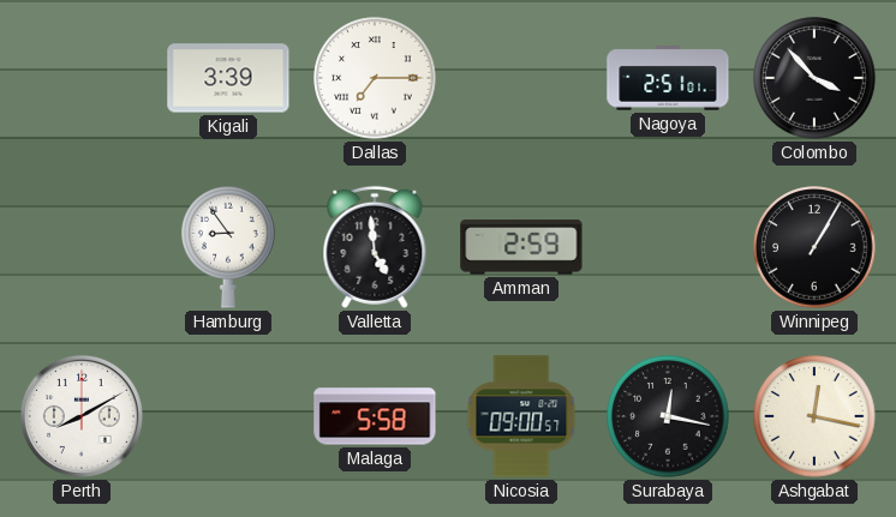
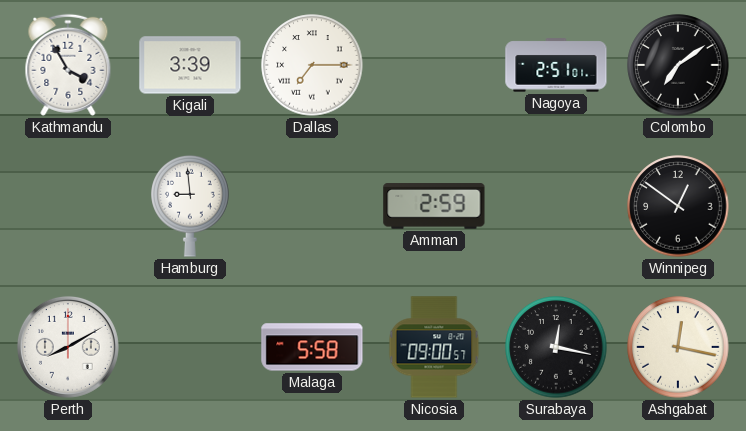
Kathmandu: none -> 3:55 (68, 65)
Colombo: 3:53 -> 7:09 (678, 65)
Hamburg: 8:54 -> 8:59 (190, 206)
Valletta: 4:59 -> none (375, 247)
Winnipeg: 1:05 -> 12:51 (678, 206)
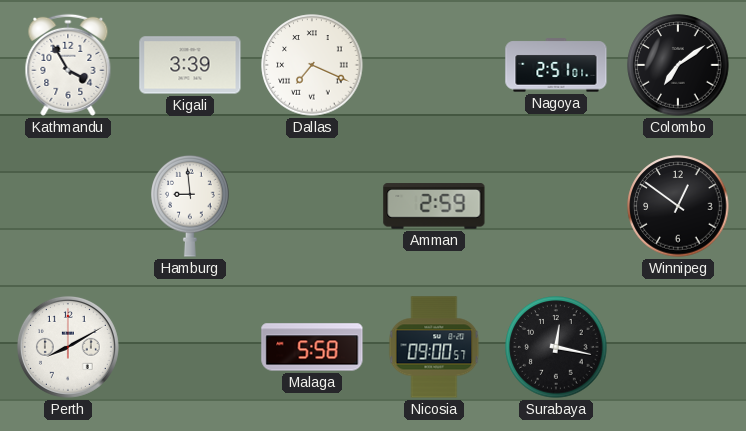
Dallas: 7:15 -> 7:19 (312, 65)
Ashgabat: 12:17 -> none (678, 347)
